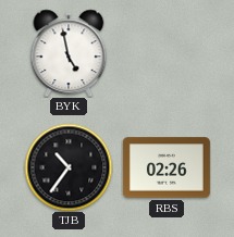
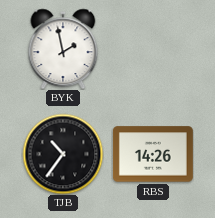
BYK: 4:58 -> 1:58 (63, 49)
RBS: 02:26 -> 14:26 (153, 154)
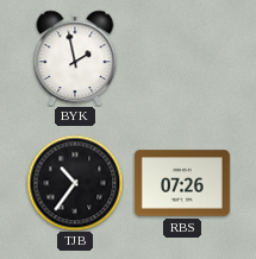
RBS: 14:26 -> 07:26 (182, 183)
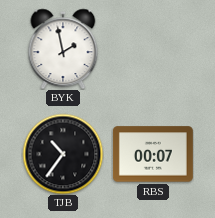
RBS: 07:26 -> 00:07 (153, 154)
